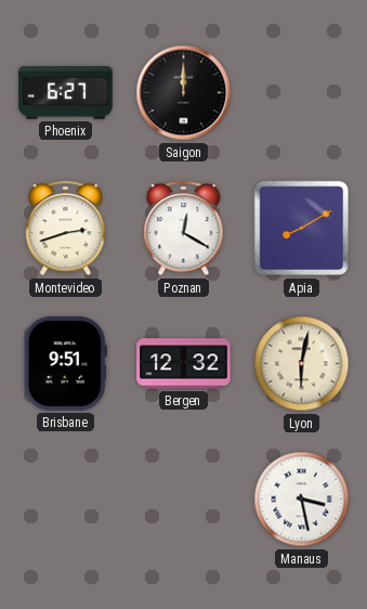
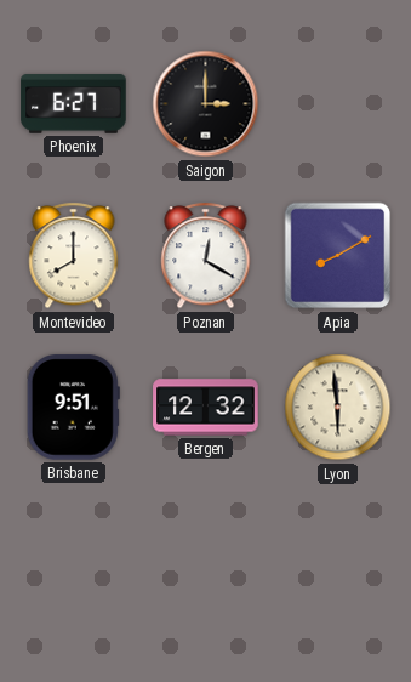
Saigon: 12:00 -> 3:00 (206, 104)
Montevideo: 2:42 -> 8:00 (74, 256)
Lyon: 6:02 -> 5:59 (338, 408)
Manaus: 3:28 -> none (302, 500)
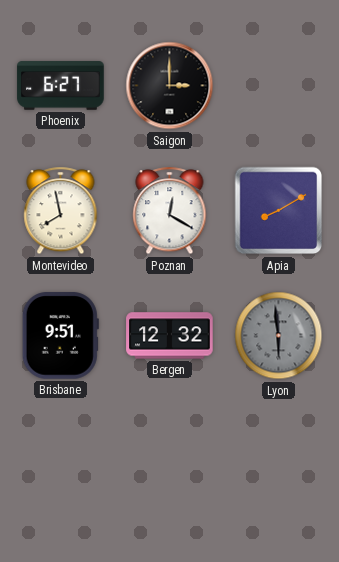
Montevideo: 8:00 -> 7:58 (61, 211)
Lyon dial: cream -> grey (279, 336)
